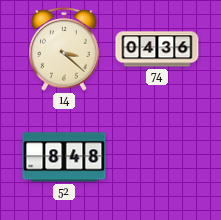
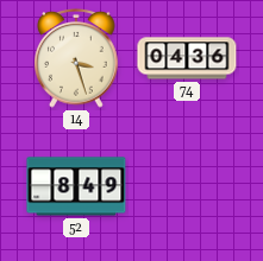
14: 3:22 -> 3:27 (76, 58)
52: 8:48 -> 8:49 (76, 186)
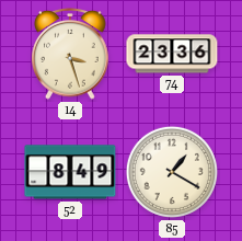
74: 04:36 -> 23:36 (172, 54)
85: none -> 1:20 (172, 172)
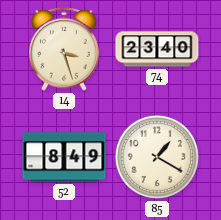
74: 23:36 -> 23:40 (157, 49)
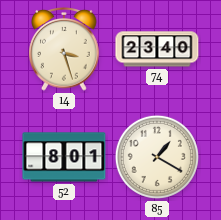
52: 8:49 -> 8:01 (64, 157)
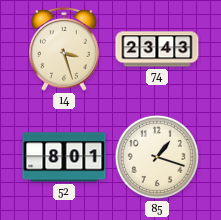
74: 23:40 -> 23:43 (157, 49)
85: 1:20 -> 1:18 (157, 157)
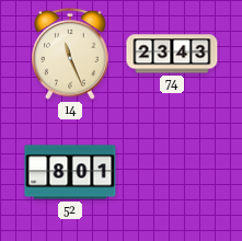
14: 3:27 -> 11:26 (70, 54)
85: 1:18 -> none (157, 157)
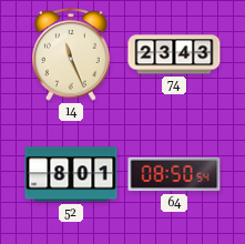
64: none -> 08:50 (174, 174)
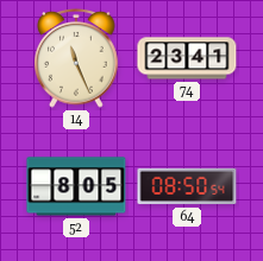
74: 23:43 -> 23:41 (187, 58)
52: 8:01 -> 8:05 (76, 186)
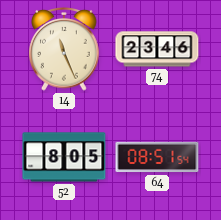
74: 23:41 -> 23:46 (157, 49)
64: 08:50 -> 08:51 (157, 157)
